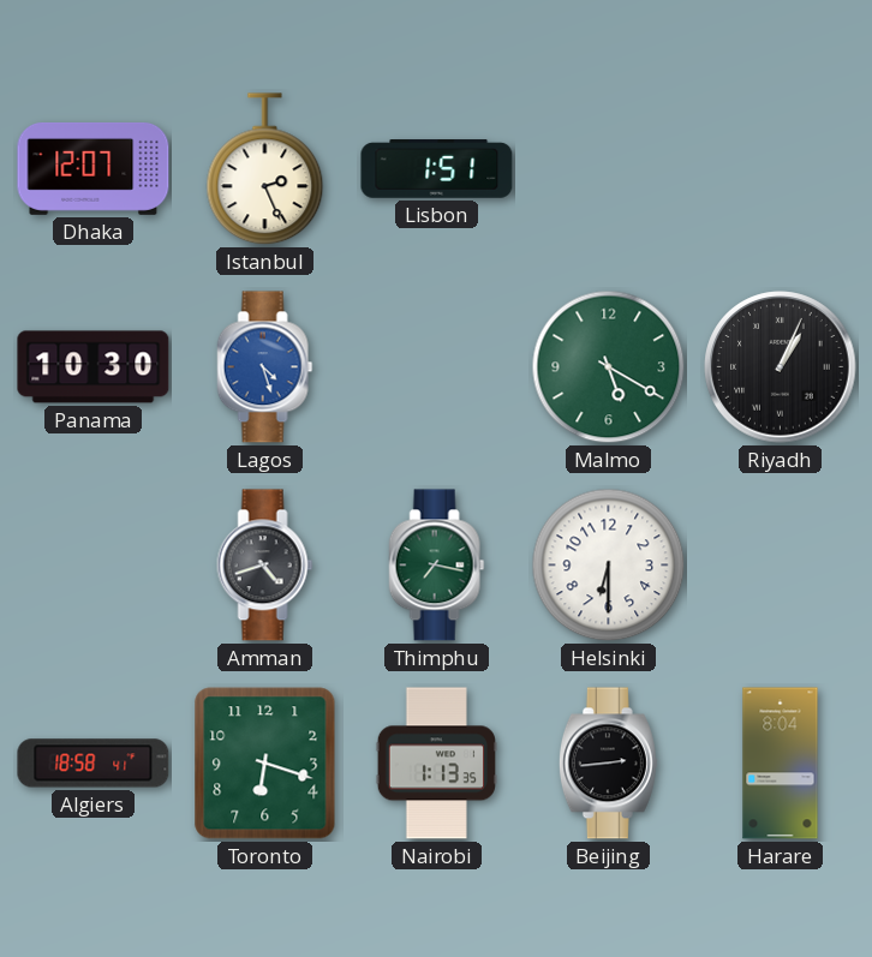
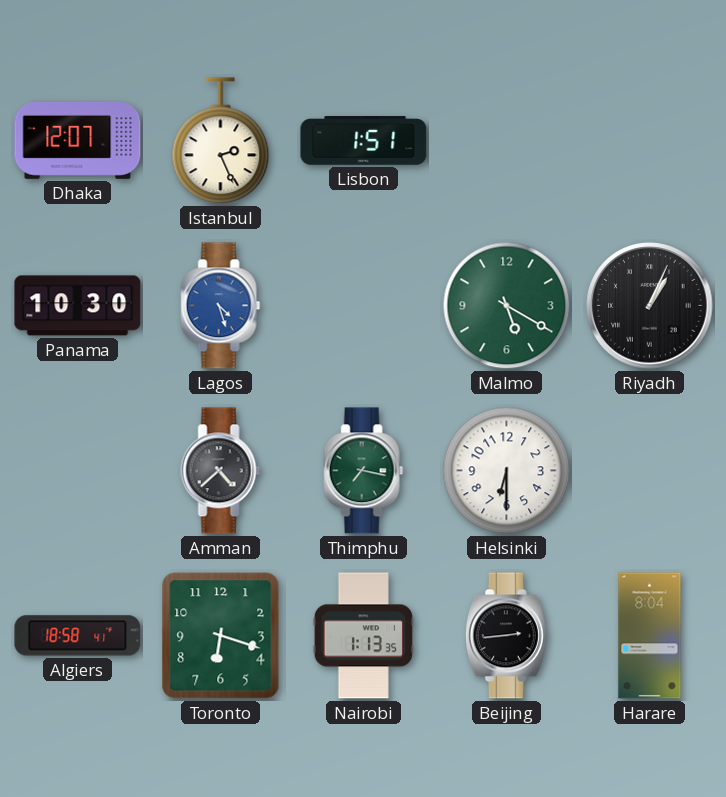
Amman: 4:42 -> 4:38 (221, 471)
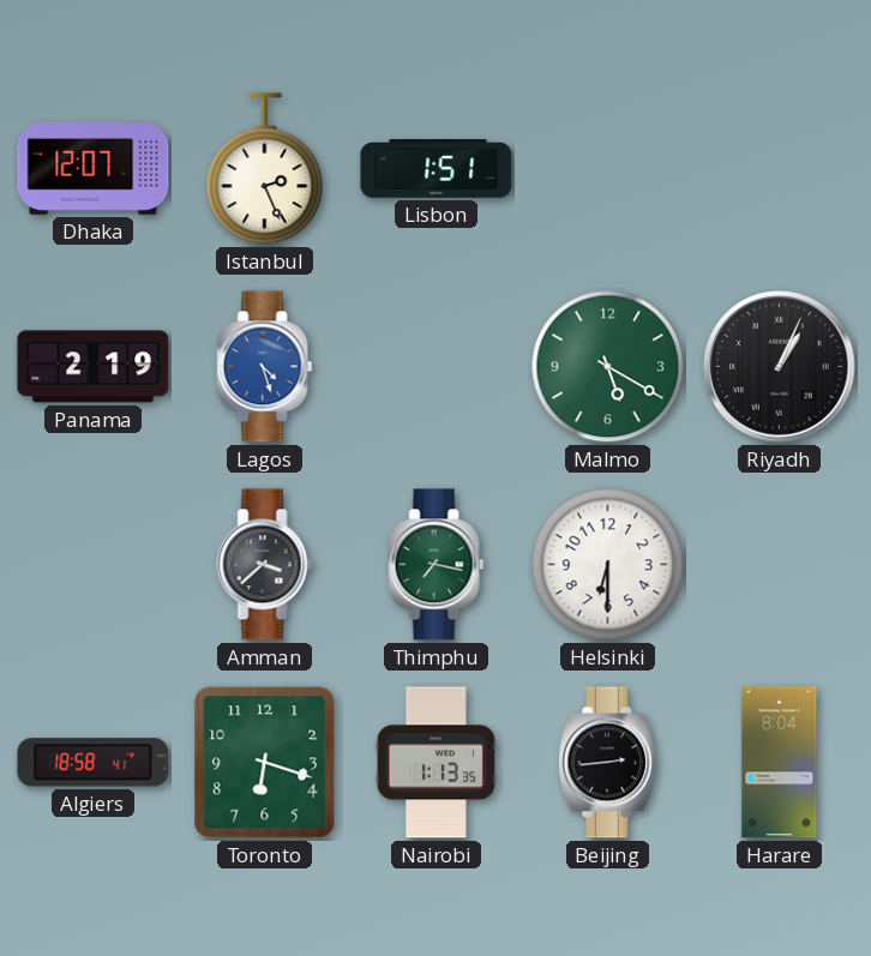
Panama: 10:30 -> 2:19 (94, 367)
Amman: 4:38 -> 3:38 (265, 565)
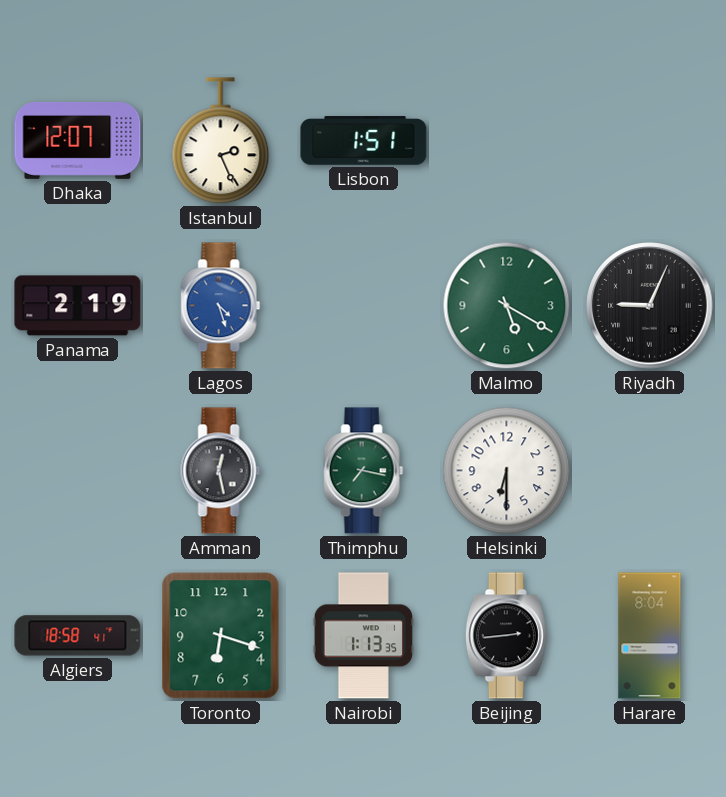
Riyadh: 1:04 -> 9:04 (650, 306)
Amman: 3:38 -> 12:28 (221, 471)
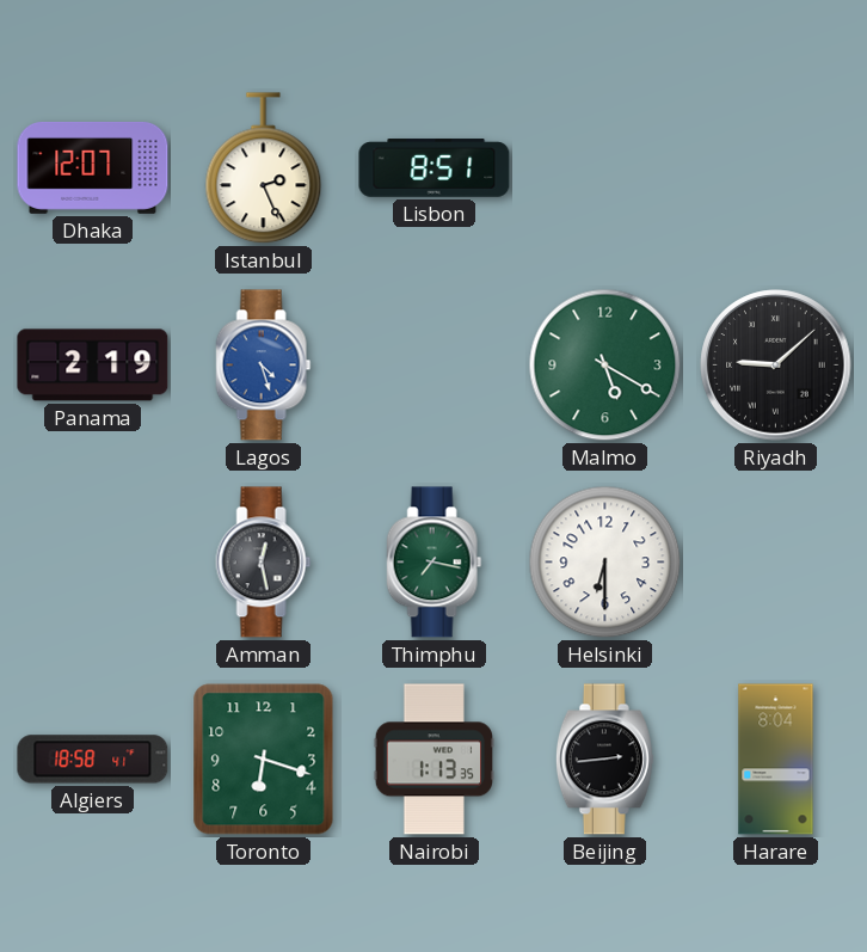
Lisbon: 1:51 -> 8:51 (435, 168)
Riyadh: 9:04 -> 9:08 (776, 366)
